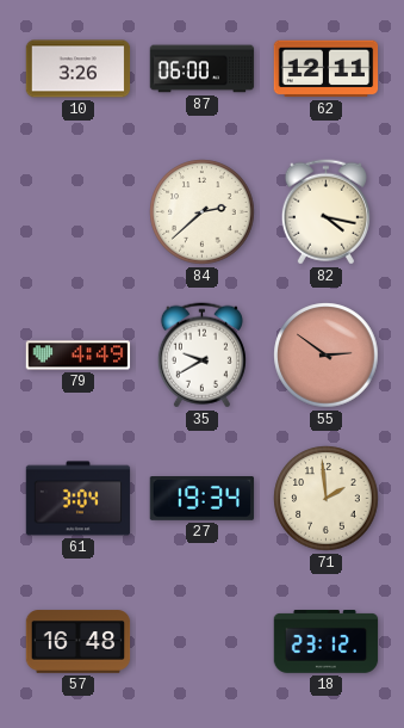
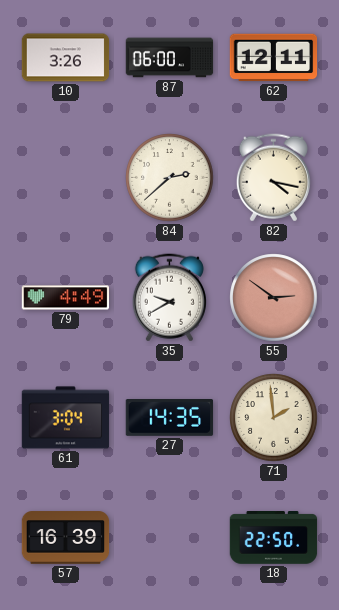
27: 19:34 -> 14:35 (170, 418)
57: 16:48 -> 16:39 (66, 538)
18: 23:12 -> 22:50 (274, 538)
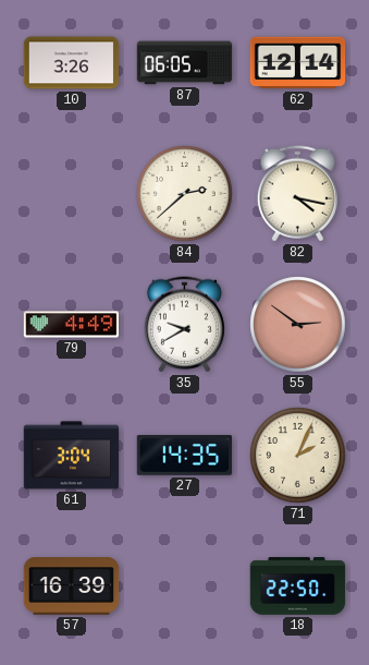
87: 06:00 -> 06:05 (185, 63)
62: 12:11 -> 12:14 (298, 63)
71: 1:59 -> 2:04 (298, 456)
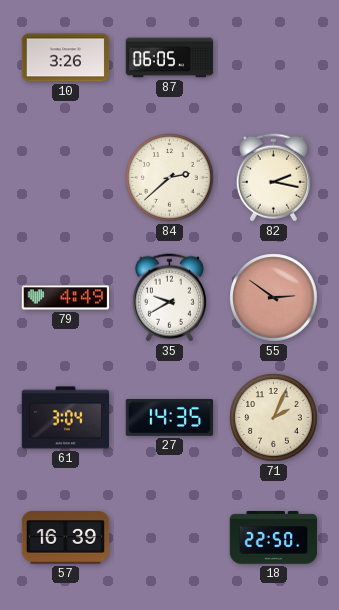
62: 12:14 -> none (298, 63)
82: 4:17 -> 2:17 (273, 178)
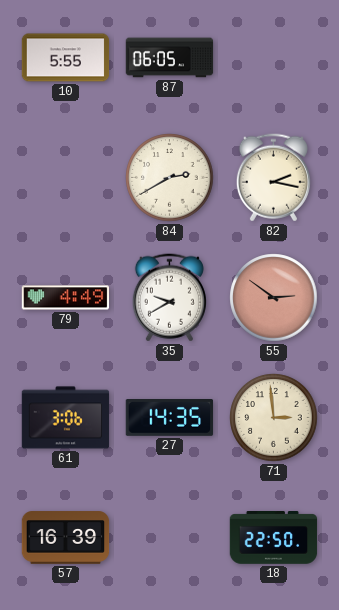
10: 3:26 -> 5:55 (66, 58)
84: 2:38 -> 2:40 (170, 178)
61: 3:04 -> 3:06 (66, 418)
71: 2:04 -> 2:59 (274, 418)
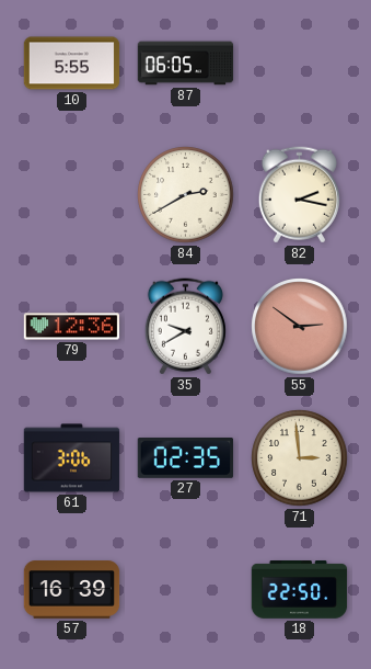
79: 4:49 -> 12:36 (72, 327)
27: 14:35 -> 02:35 (186, 458)
